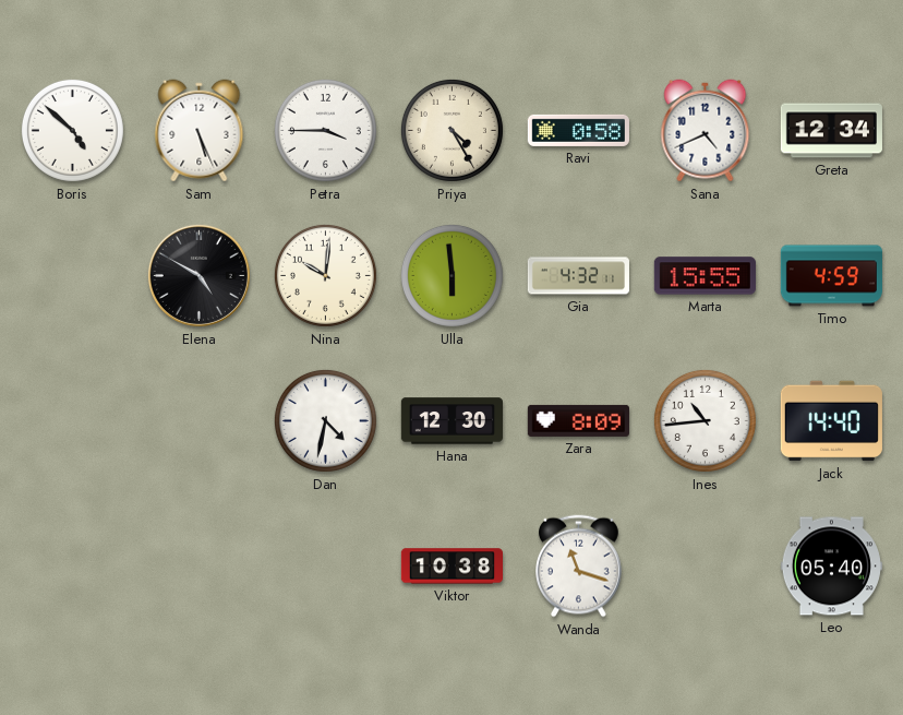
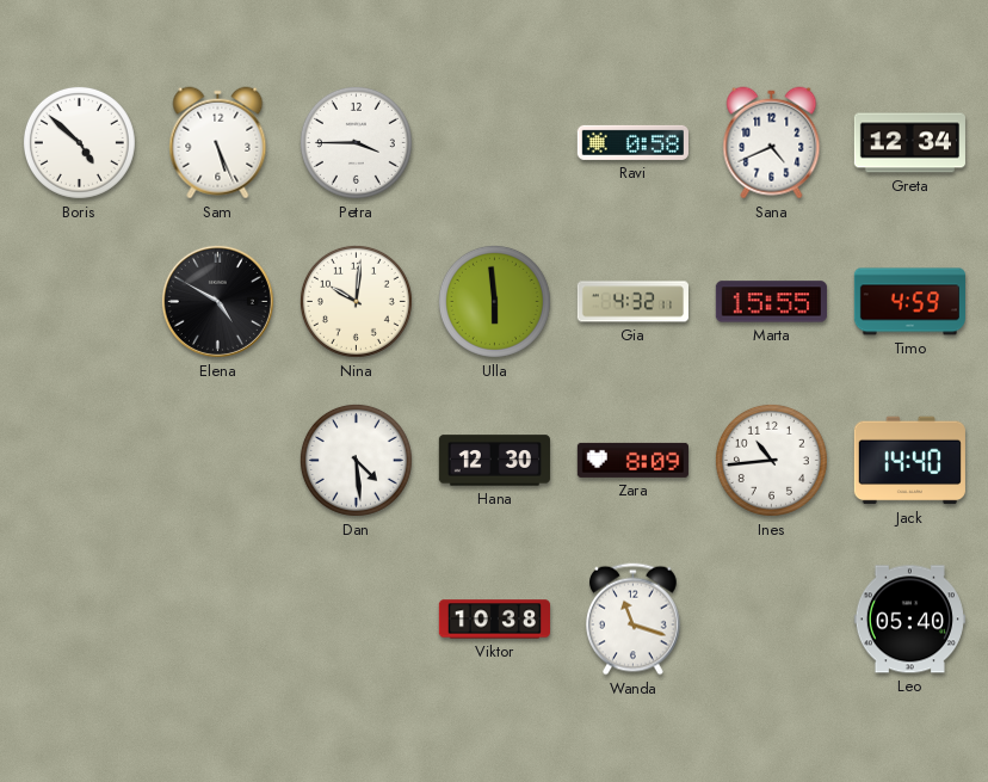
Priya: 4:25 -> none (451, 130)
Dan: 4:32 -> 4:29 (356, 460)
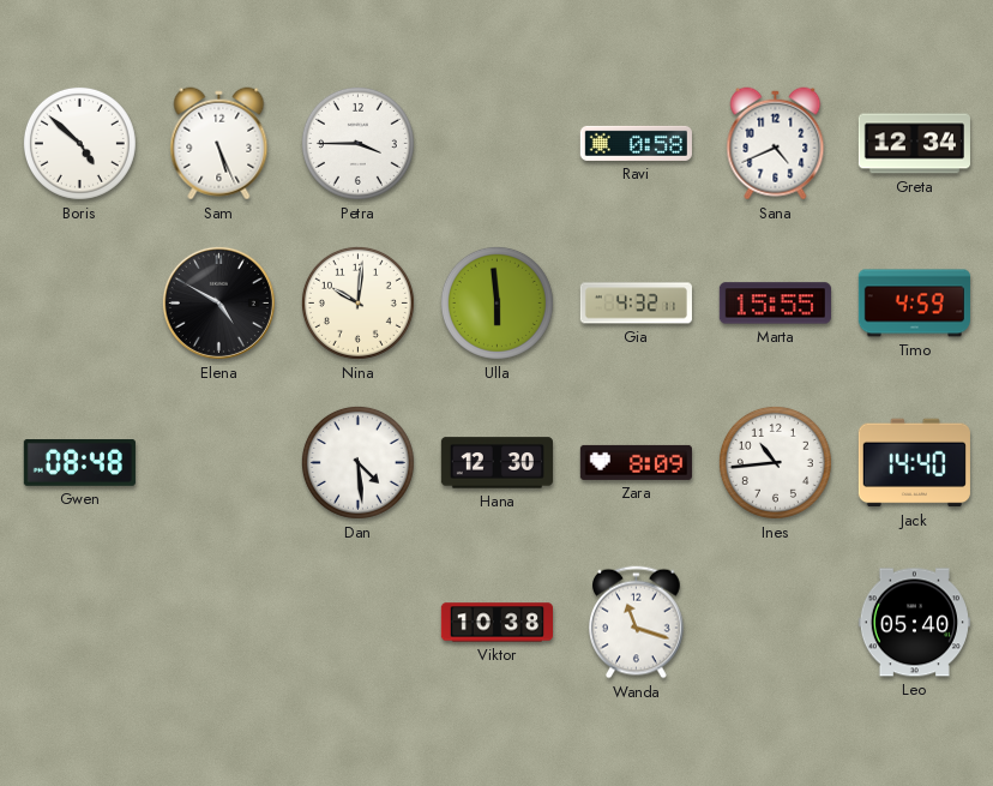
Gwen: none -> 08:48 (79, 463)
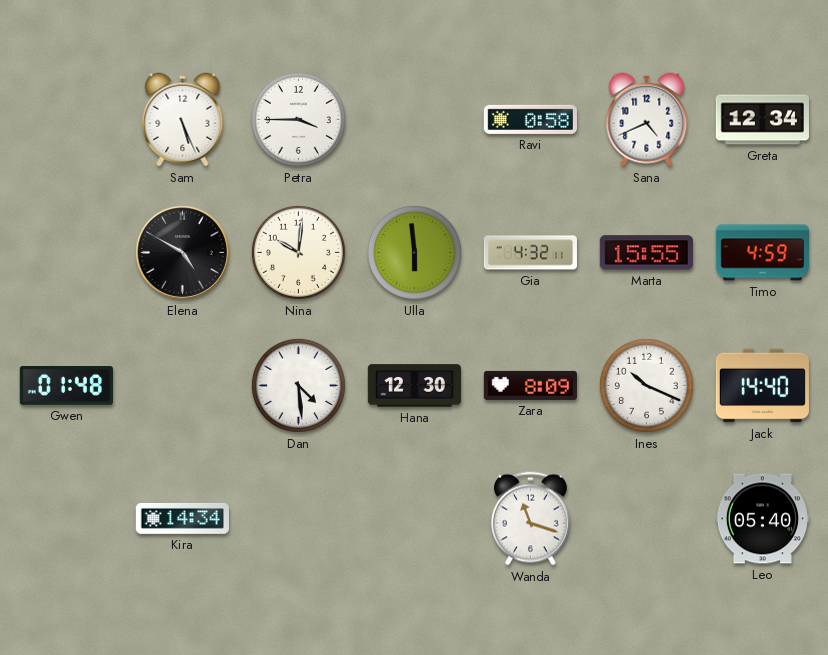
Boris: 4:52 -> none (79, 143)
Gwen: 08:48 -> 01:48 (66, 386)
Ines: 10:44 -> 10:19 (646, 385)
Kira: none -> 14:34 (182, 518)
Viktor: 10:38 -> none (496, 623)
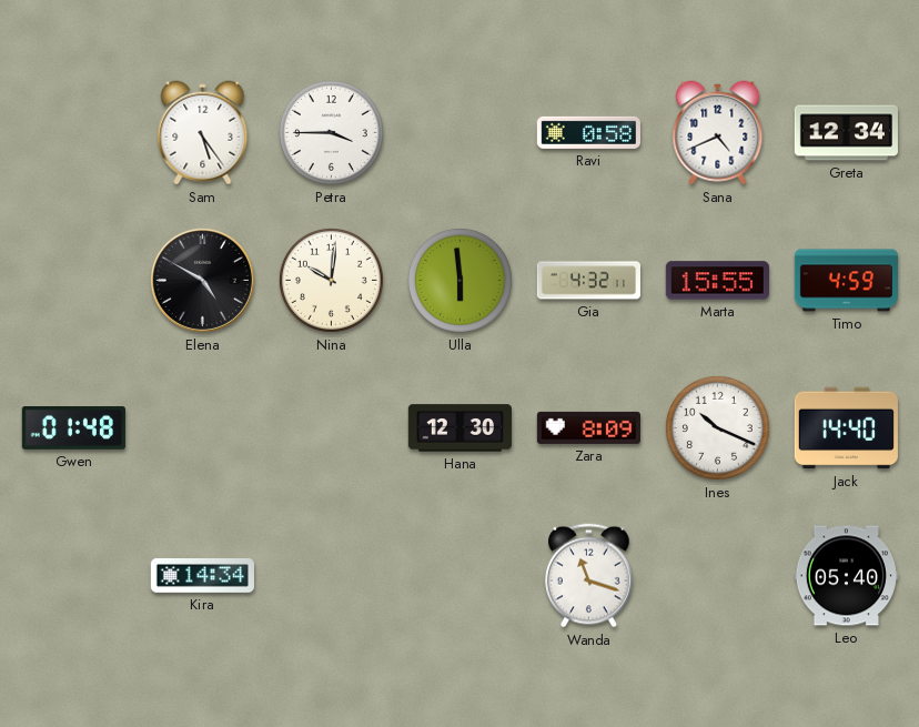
Sam: 5:26 -> 5:24 (203, 133)
Dan: 4:29 -> none (298, 385)
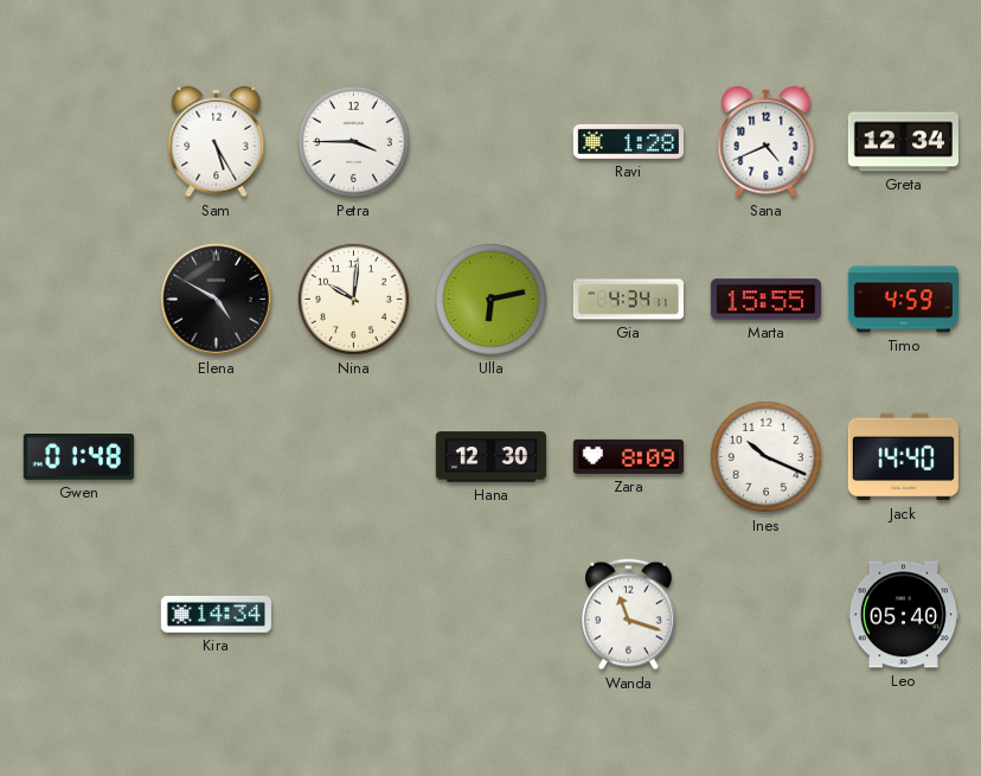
Sam: 5:24 -> 5:25 (217, 142)
Ravi: 0:58 -> 1:28 (628, 141)
Ulla: 5:59 -> 6:13 (490, 299)
Gia: 4:32 -> 4:34 (628, 300)
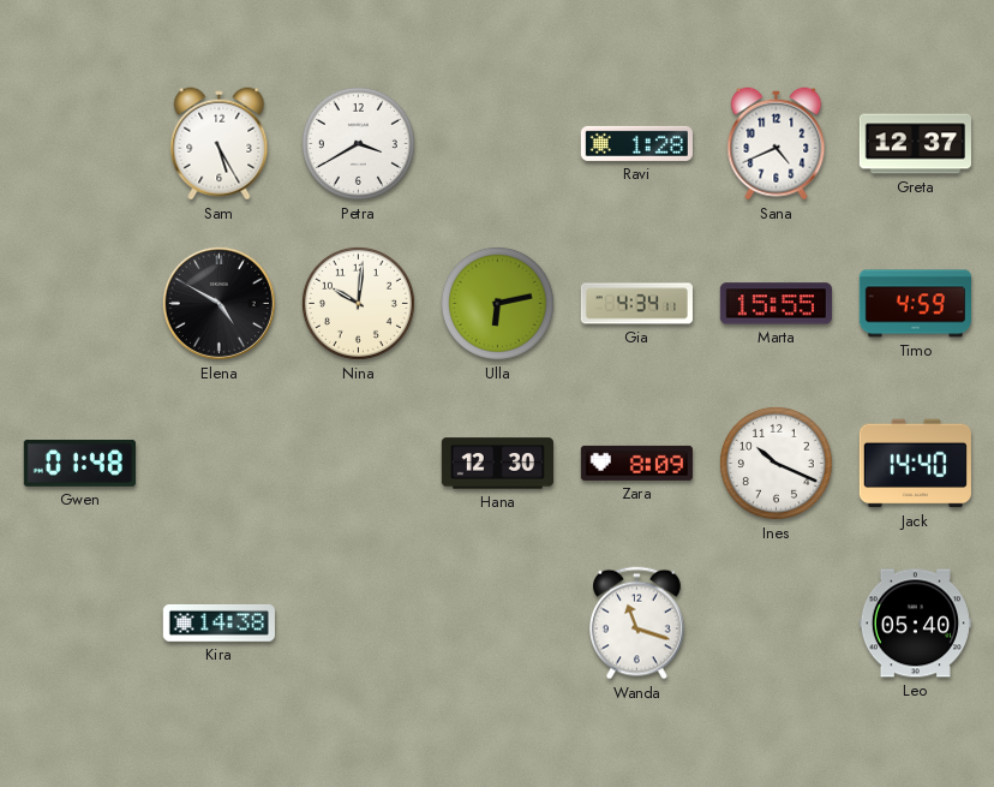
Petra: 3:45 -> 3:40 (358, 143)
Greta: 12:34 -> 12:37 (915, 144)
Kira: 14:34 -> 14:38 (218, 622)
